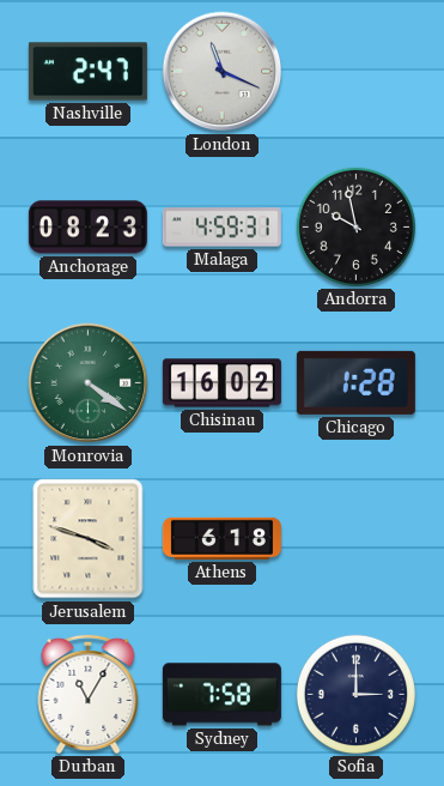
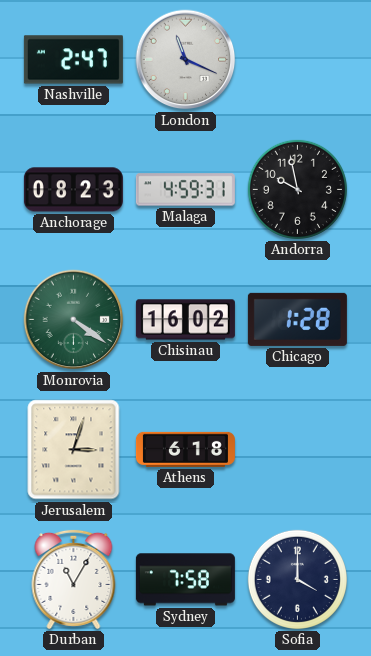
Jerusalem: 3:48 -> 3:03 (74, 450)
Sofia: 3:00 -> 4:00 (297, 579)
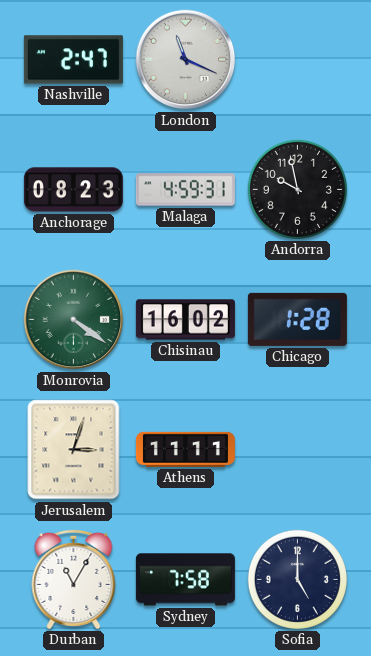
Athens: 6:18 -> 11:11 (185, 449)
Sofia: 4:00 -> 5:00 (297, 579)
